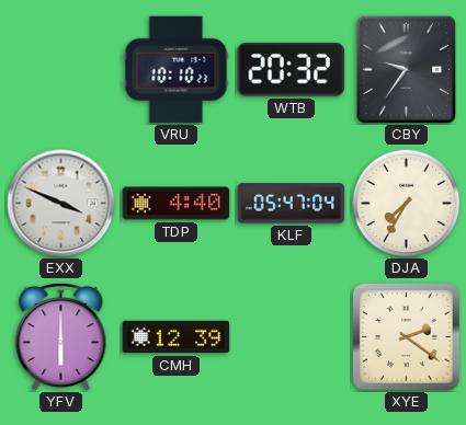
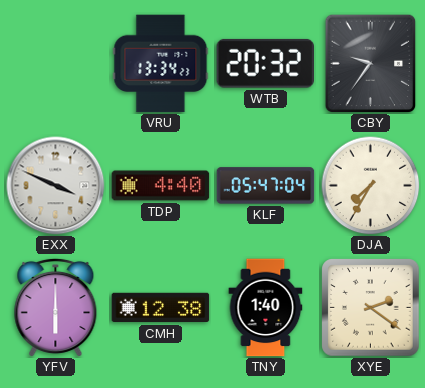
VRU: 10:10 -> 13:34 (161, 64)
CMH: 12:39 -> 12:38 (161, 308)
TNY: none -> 1:40 (266, 308)
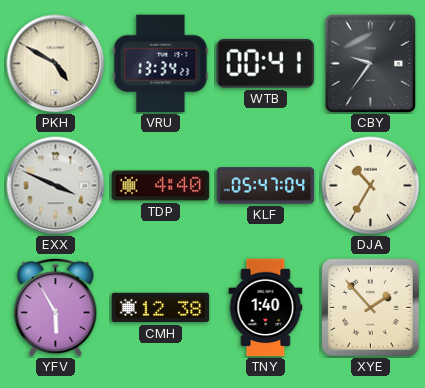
PKH: none -> 4:50 (56, 64)
WTB: 20:32 -> 00:41 (265, 63)
DJA: 7:35 -> 10:35 (371, 186)
YFV: 6:00 -> 5:55 (56, 307)
XYE: 2:21 -> 1:53 (371, 308)
